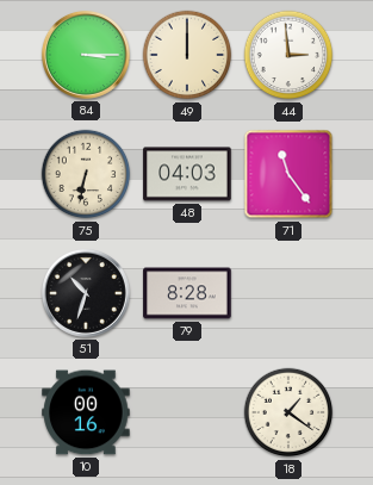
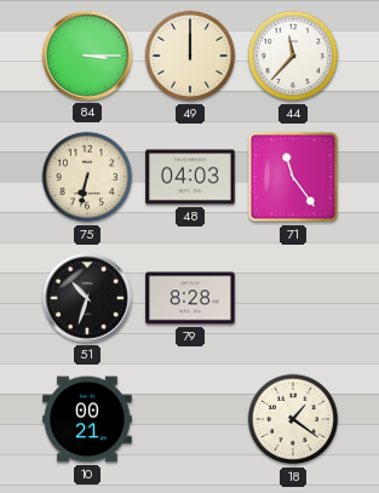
44: 2:59 -> 11:37 (293, 56)
10: 00:16 -> 00:21 (87, 419)
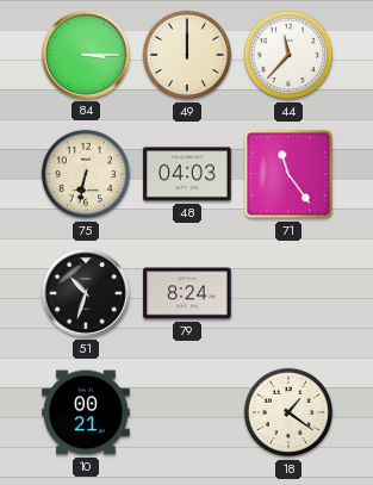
79: 8:28 -> 8:24 (187, 293)
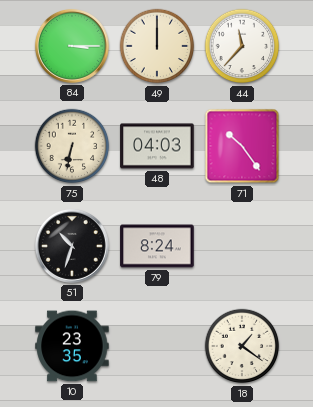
71: 11:24 -> 10:24 (242, 146)
10: 00:21 -> 23:35 (72, 346)
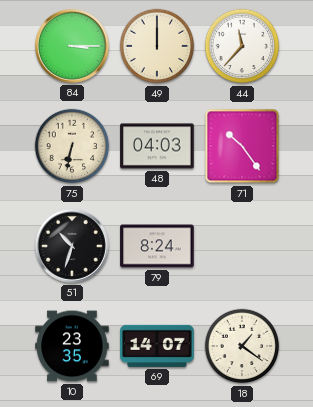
69: none -> 14:07 (157, 346)
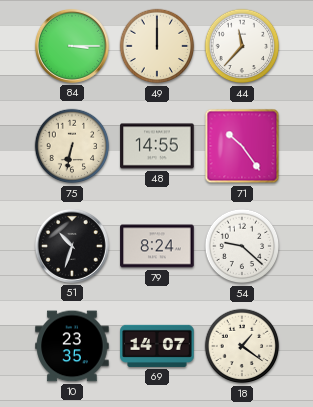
48: 04:03 -> 14:55 (157, 146)
54: none -> 9:22 (242, 246)
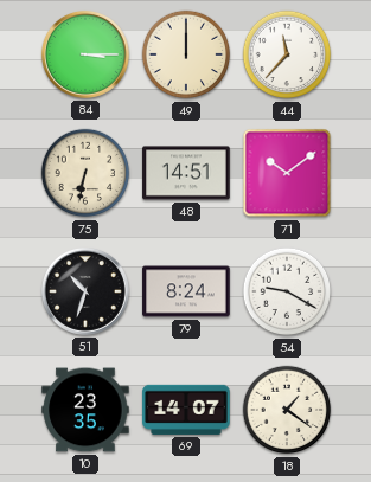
48: 14:55 -> 14:51 (186, 173)
71: 10:24 -> 10:09 (287, 173)
54: 9:22 -> 9:20 (287, 291)
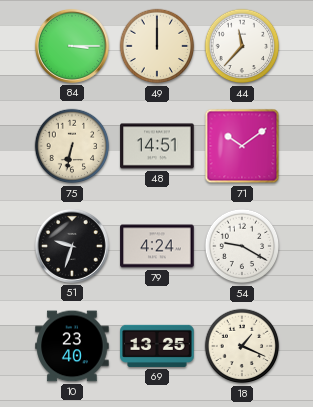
51: 10:33 -> 9:33 (72, 246)
79: 8:24 -> 4:24 (157, 246)
10: 23:35 -> 23:40 (72, 346)
69: 14:07 -> 13:25 (157, 346)
18: 1:21 -> 1:19 (242, 346)
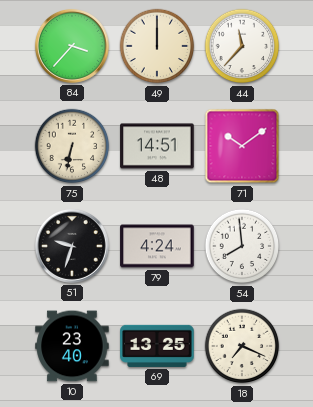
84: 3:15 -> 3:37 (72, 46)
54: 9:20 -> 7:59 (242, 246)
18: 1:19 -> 7:19 (242, 346)
